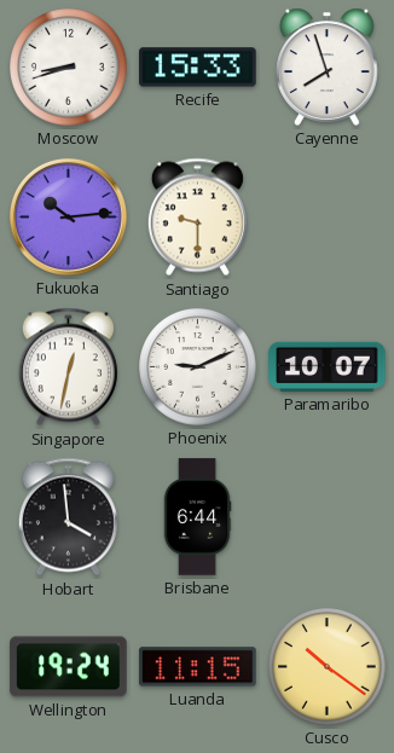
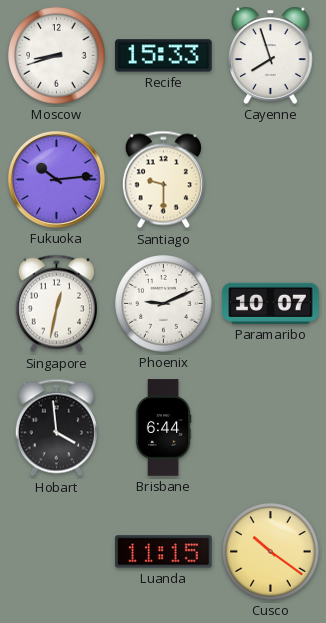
Wellington: 19:24 -> none (69, 667)
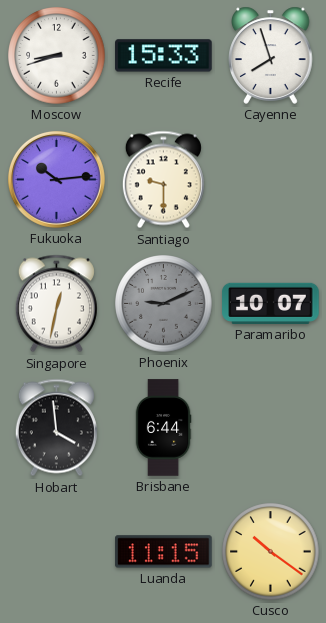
Phoenix dial: white -> grey (164, 304)
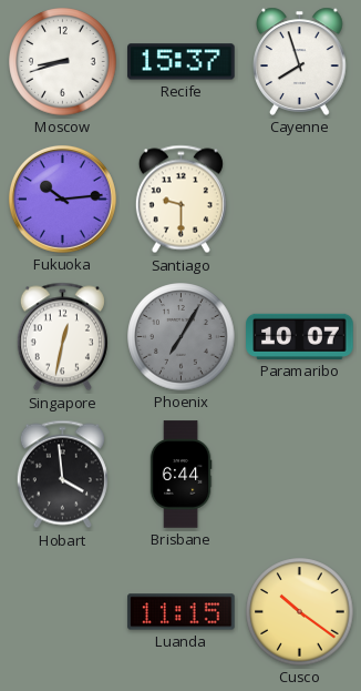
Recife: 15:33 -> 15:37 (182, 62)
Phoenix: 9:11 -> 7:05 (182, 337)
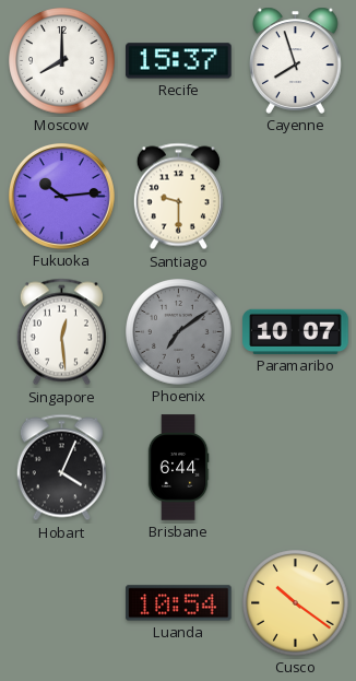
Moscow: 8:42 -> 8:00 (62, 61)
Singapore: 12:32 -> 12:29 (61, 332)
Phoenix: 7:05 -> 7:09 (179, 332)
Hobart: 3:59 -> 4:04 (61, 468)
Luanda: 11:15 -> 10:54 (179, 603)
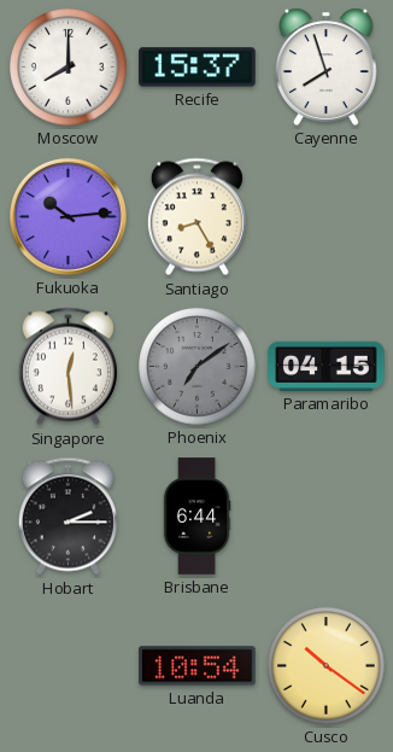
Santiago: 9:30 -> 8:25 (196, 217)
Paramaribo: 10:07 -> 04:15 (327, 366)
Hobart: 4:04 -> 2:15 (68, 517)
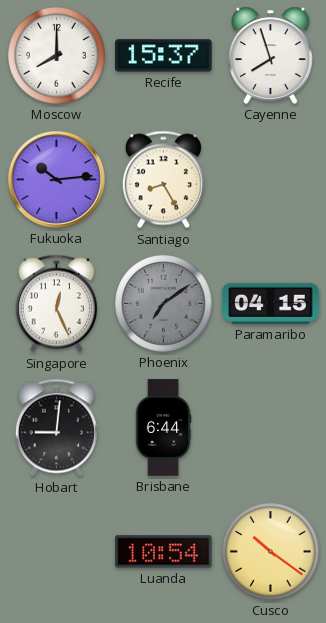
Singapore: 12:29 -> 12:26 (56, 304)
Hobart: 2:15 -> 9:01 (56, 428)
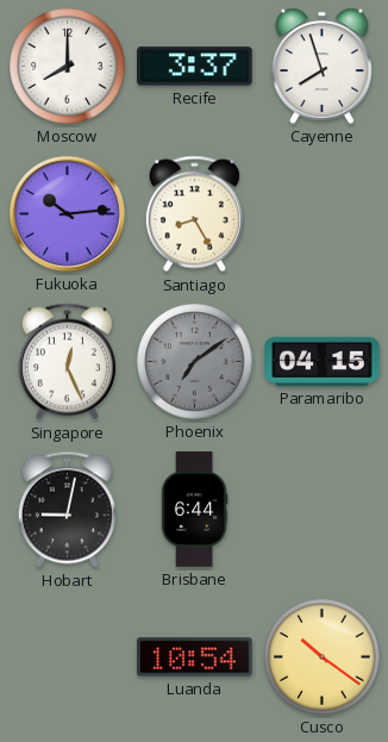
Recife: 15:37 -> 3:37 (195, 67)
Hobart: 9:01 -> 9:02 (67, 510)
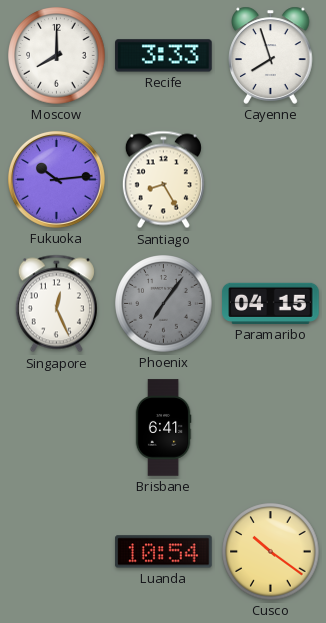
Recife: 3:37 -> 3:33 (164, 56)
Phoenix: 7:09 -> 7:06 (164, 304)
Hobart: 9:02 -> none (67, 510)
Brisbane: 6:44 -> 6:41 (163, 428)
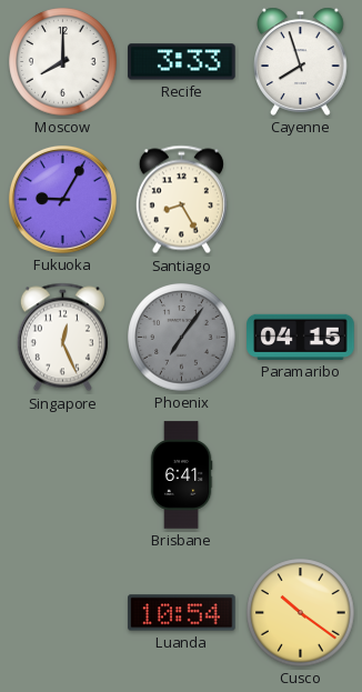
Fukuoka: 10:14 -> 9:05 (62, 199)
